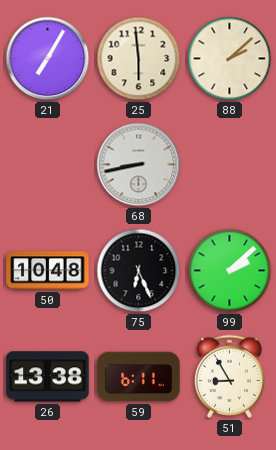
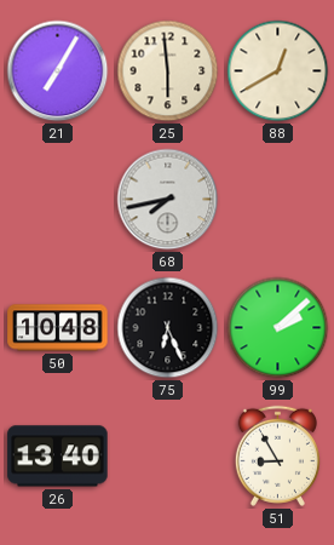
88: 2:08 -> 12:40 (278, 71)
68: 8:43 -> 7:43 (168, 200)
26: 13:38 -> 13:40 (58, 457)
59: 6:11 -> none (139, 377)
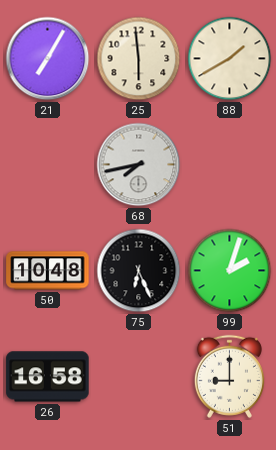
88: 12:40 -> 1:40 (230, 59)
99: 2:08 -> 2:03 (230, 271)
26: 13:40 -> 16:58 (48, 377)
51: 8:55 -> 9:00 (229, 376)
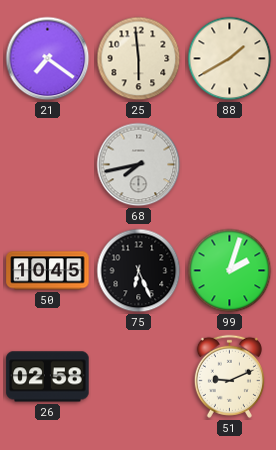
21: 7:05 -> 7:21 (48, 59)
50: 10:48 -> 10:45 (48, 271)
26: 16:58 -> 02:58 (48, 377)
51: 9:00 -> 9:11 (229, 376)
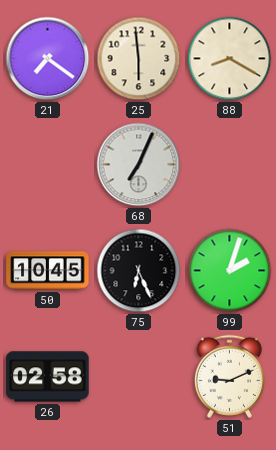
88: 1:40 -> 8:20 (230, 59)
68: 7:43 -> 7:04 (139, 165)
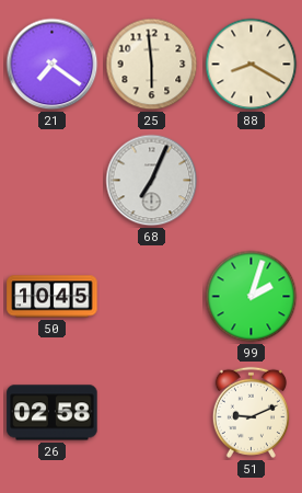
75: 6:26 -> none (139, 271)
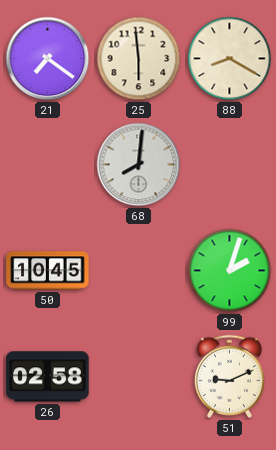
68: 7:04 -> 8:01 (139, 165)
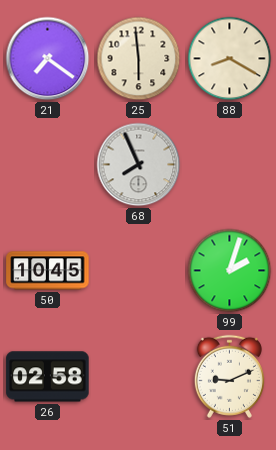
68: 8:01 -> 7:56 (139, 165)
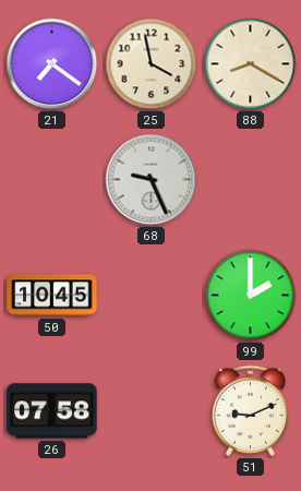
25: 5:59 -> 3:58 (152, 64)
68: 7:56 -> 9:26 (152, 180)
99: 2:03 -> 2:00 (251, 296)
26: 02:58 -> 07:58 (52, 411)
